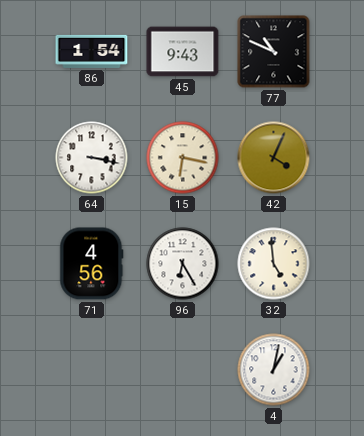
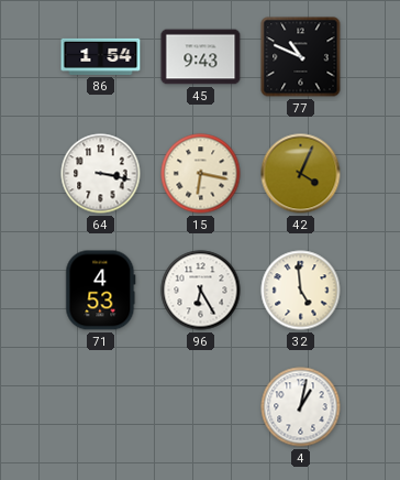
71: 4:56 -> 4:53 (101, 291)
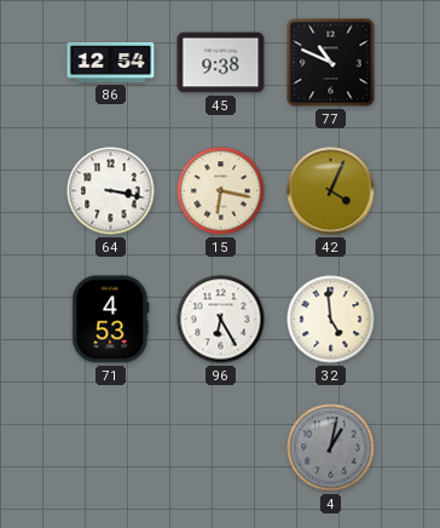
86: 1:54 -> 12:54 (111, 62)
45: 9:43 -> 9:38 (221, 63)
4 dial: white -> grey (331, 448)
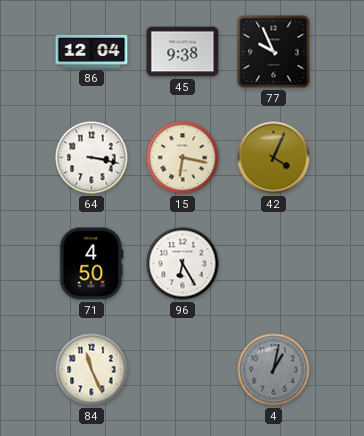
86: 12:54 -> 12:04 (92, 51)
77: 10:49 -> 9:56 (274, 52)
71: 4:53 -> 4:50 (92, 264)
32: 4:59 -> none (331, 320)
84: none -> 11:26 (92, 370)
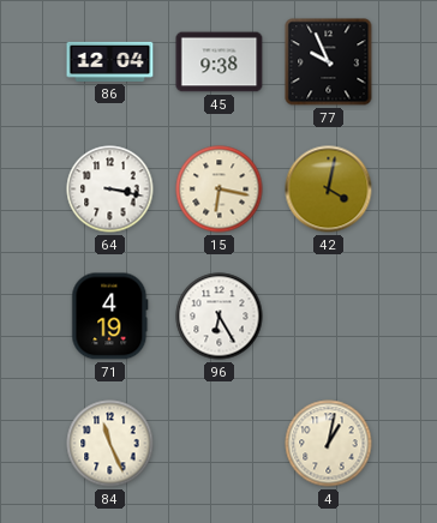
42: 4:04 -> 4:02 (329, 190)
71: 4:50 -> 4:19 (110, 317)
4 dial: grey -> cream (329, 444)
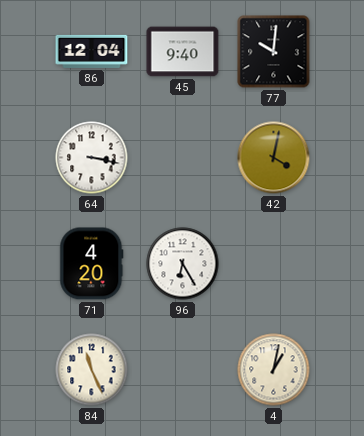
45: 9:38 -> 9:40 (183, 52)
77: 9:56 -> 10:01 (274, 52)
15: 6:17 -> none (220, 190)
71: 4:19 -> 4:20 (92, 264)
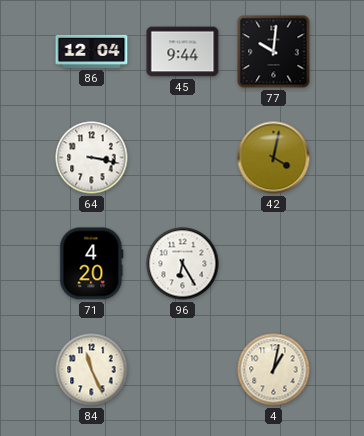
45: 9:40 -> 9:44 (183, 52)
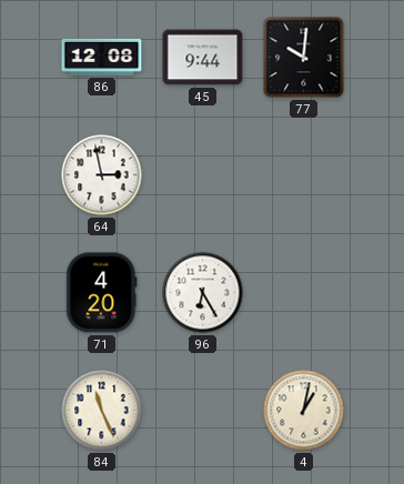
86: 12:04 -> 12:08 (102, 57)
64: 3:17 -> 2:58 (102, 175)
42: 4:02 -> none (274, 158)
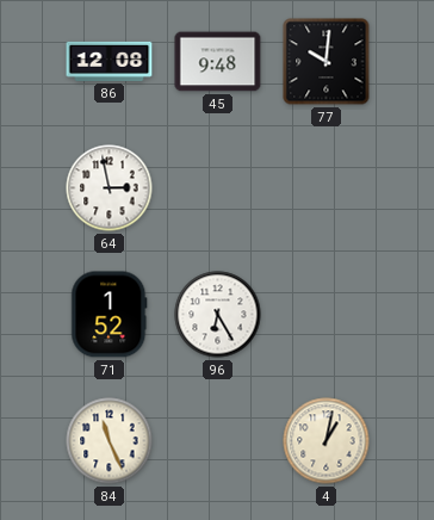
45: 9:44 -> 9:48 (218, 62)
71: 4:20 -> 1:52 (110, 315)
